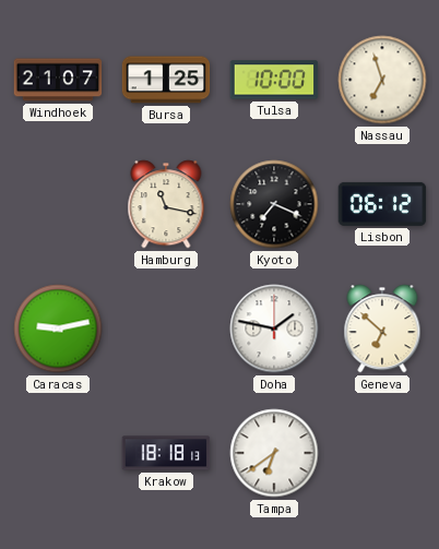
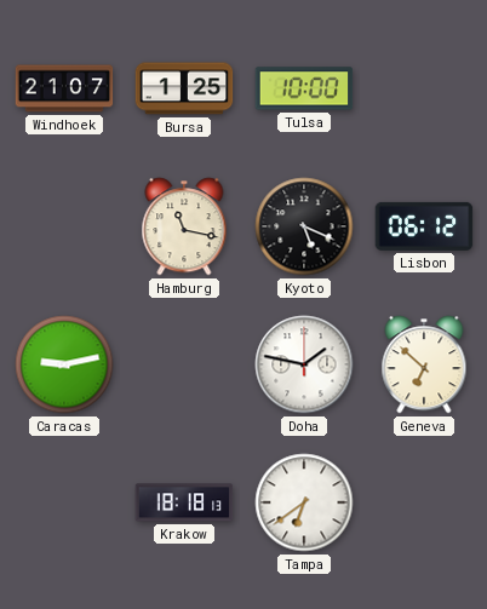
Nassau: 6:57 -> none (382, 80)
Kyoto: 7:19 -> 5:19 (304, 226)
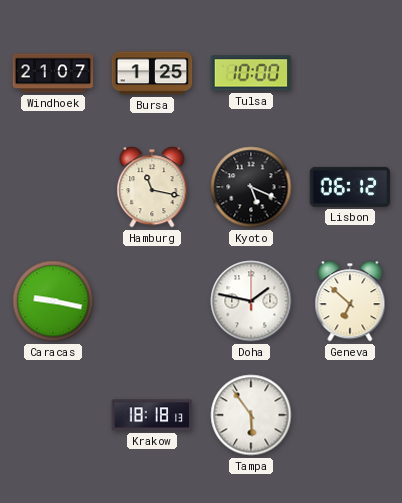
Caracas: 9:13 -> 9:17 (53, 301)
Tampa: 6:39 -> 5:54 (251, 415)
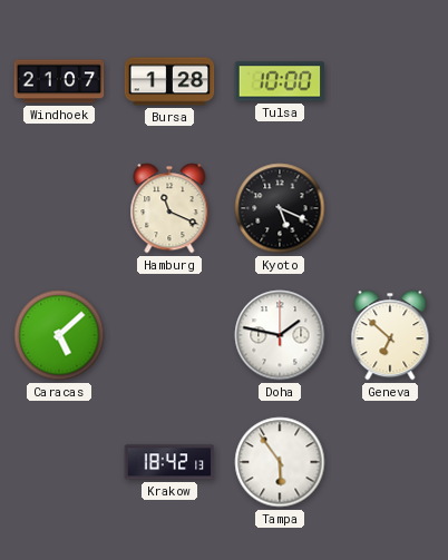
Bursa: 1:25 -> 1:28 (169, 81)
Hamburg: 11:17 -> 11:19 (169, 208)
Lisbon: 06:12 -> none (350, 187)
Caracas: 9:17 -> 5:08 (59, 335)
Krakow: 18:18 -> 18:42 (169, 462)
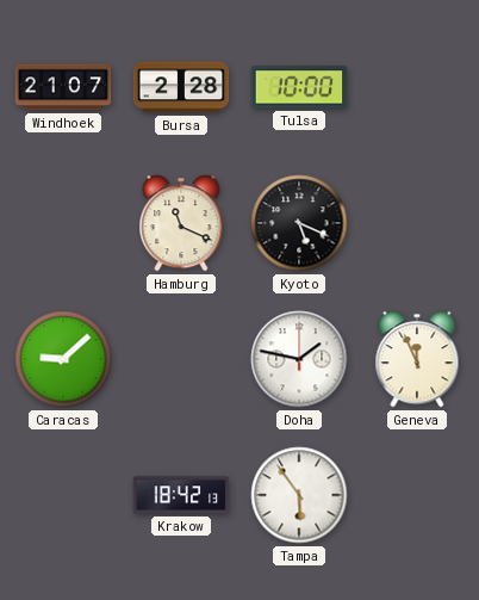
Bursa: 1:28 -> 2:28 (181, 87)
Caracas: 5:08 -> 9:08 (63, 359)
Geneva: 6:52 -> 11:56 (417, 359)
